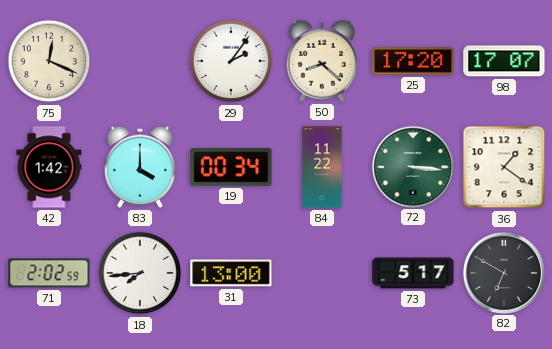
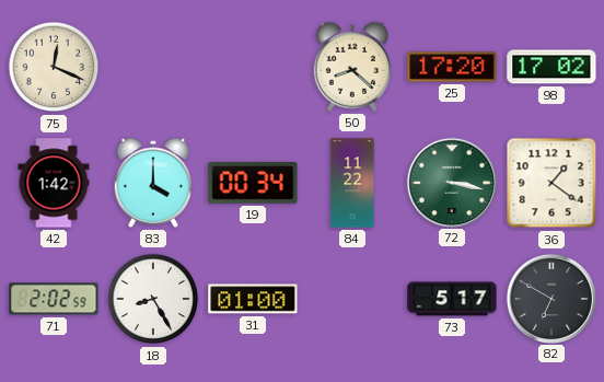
29: 2:06 -> none (231, 61)
98: 17:07 -> 17:02 (551, 67)
72: 3:16 -> 3:17 (451, 182)
18: 7:44 -> 8:25 (153, 299)
31: 13:00 -> 01:00 (253, 299)
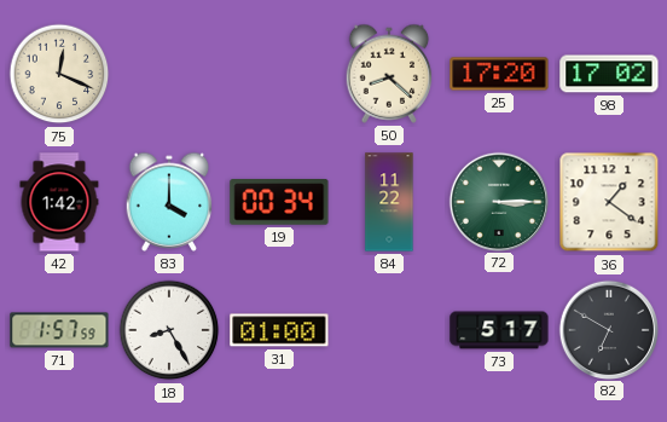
72: 3:17 -> 3:15 (498, 201)
71: 2:02 -> 1:57 (59, 330)
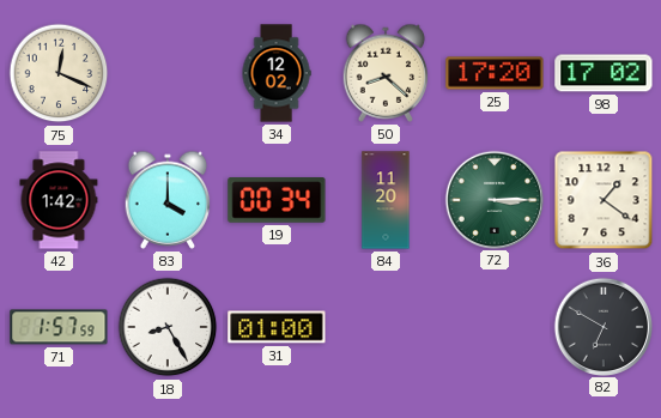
34: none -> 12:02 (277, 73)
84: 11:22 -> 11:20 (386, 200)
73: 5:17 -> none (499, 330)
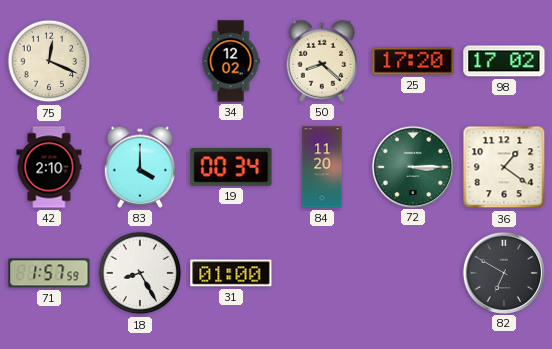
42: 1:42 -> 2:10 (49, 167)
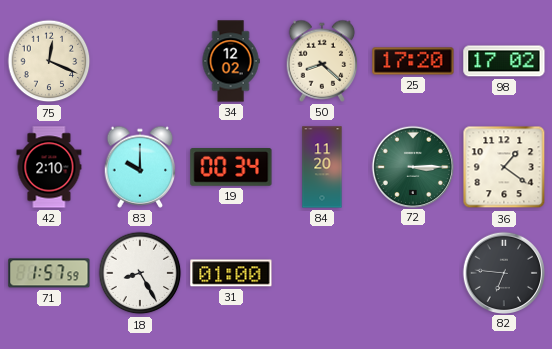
83: 4:00 -> 10:00 (140, 167)
82: 6:50 -> 6:46 (503, 272)
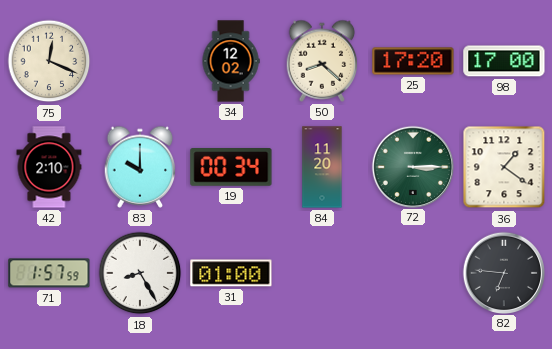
98: 17:02 -> 17:00 (504, 61)
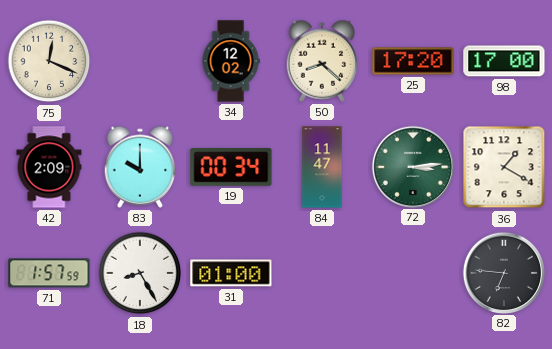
42: 2:10 -> 2:09 (49, 167)
84: 11:20 -> 11:47 (322, 167)
72: 3:15 -> 3:14 (412, 166)
36: 1:21 -> 1:20 (504, 167)
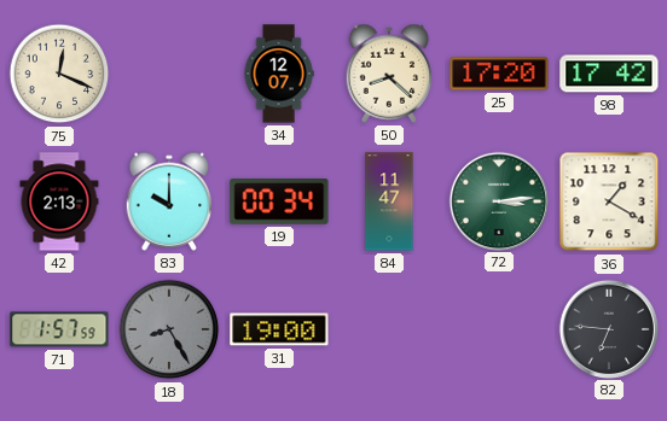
34: 12:02 -> 12:07 (279, 74)
98: 17:00 -> 17:42 (609, 74)
42: 2:09 -> 2:13 (59, 201)
18 dial: white -> grey (169, 329)
31: 01:00 -> 19:00 (279, 329)
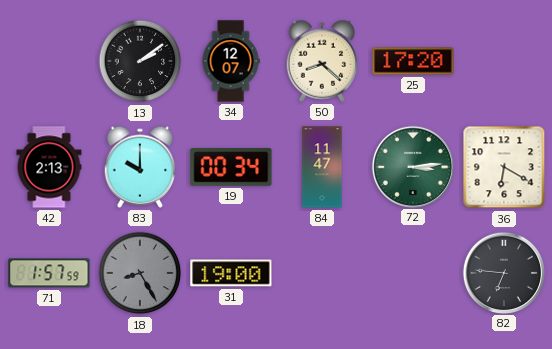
75: 12:19 -> none (59, 74)
13: none -> 2:09 (140, 61)
98: 17:42 -> none (609, 74)
36: 1:20 -> 6:20 (504, 167)
